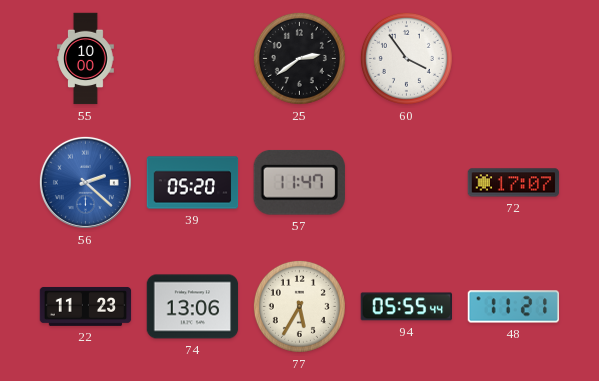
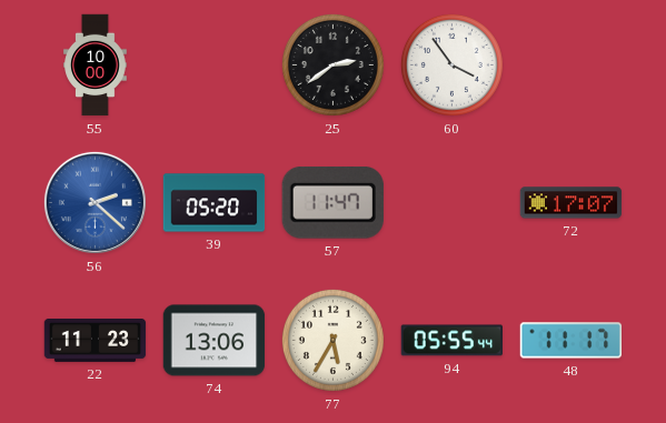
48: 11:21 -> 11:17 (571, 341)
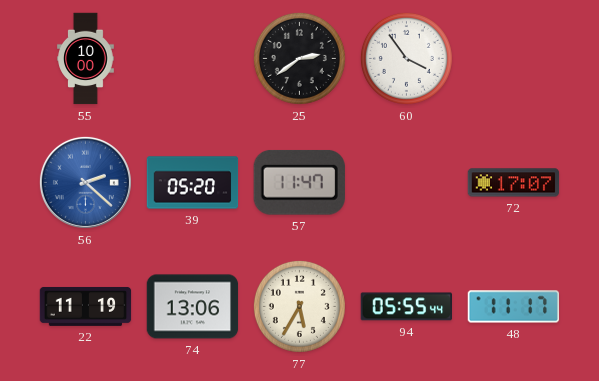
22: 11:23 -> 11:19 (86, 306)
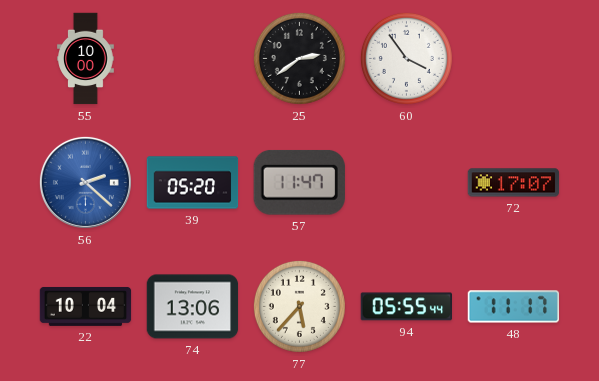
22: 11:19 -> 10:04 (86, 306)
77: 5:35 -> 5:37 (299, 306)
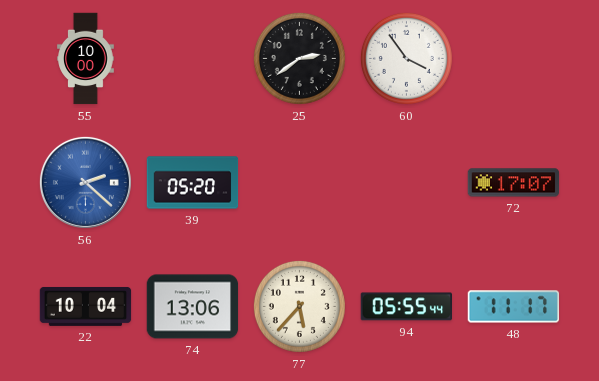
57: 11:47 -> none (299, 182)
